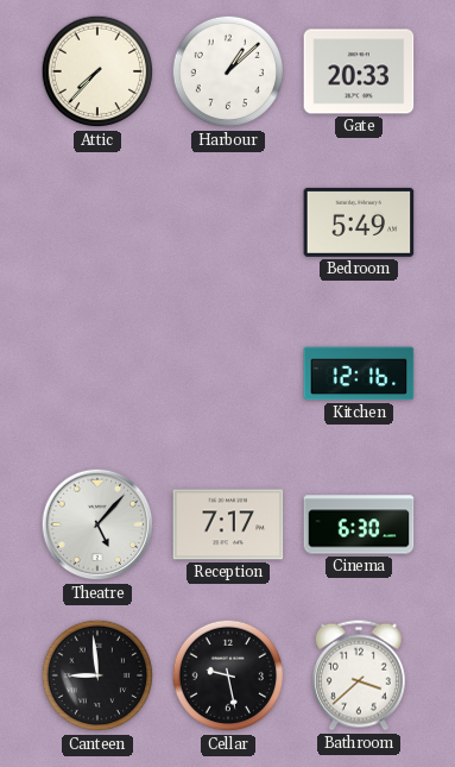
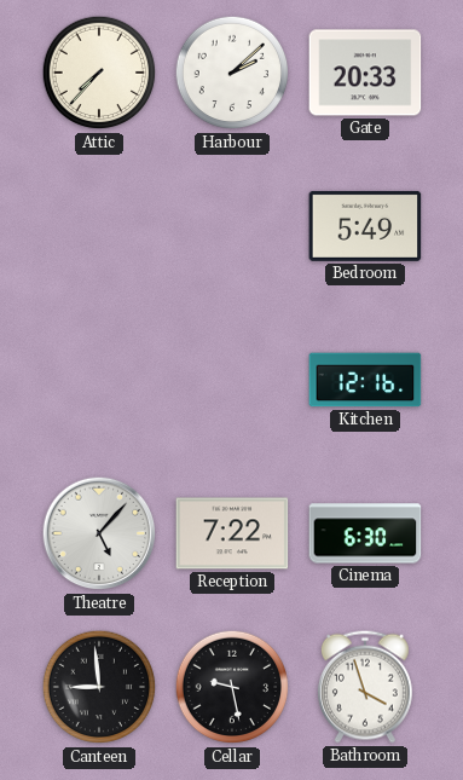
Harbour: 1:08 -> 2:08 (232, 73)
Reception: 7:17 -> 7:22 (232, 533)
Bathroom: 3:38 -> 3:57 (365, 687)
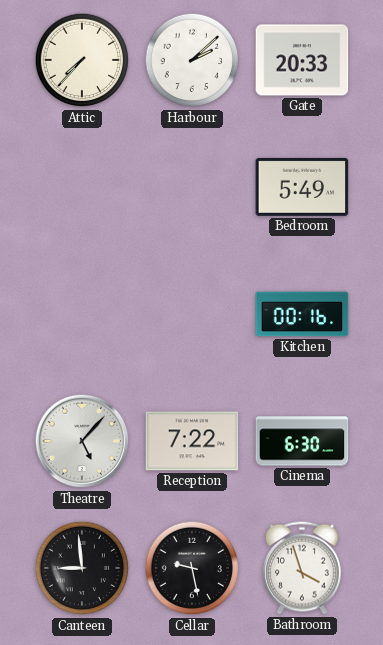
Kitchen: 12:16 -> 00:16 (302, 314)
